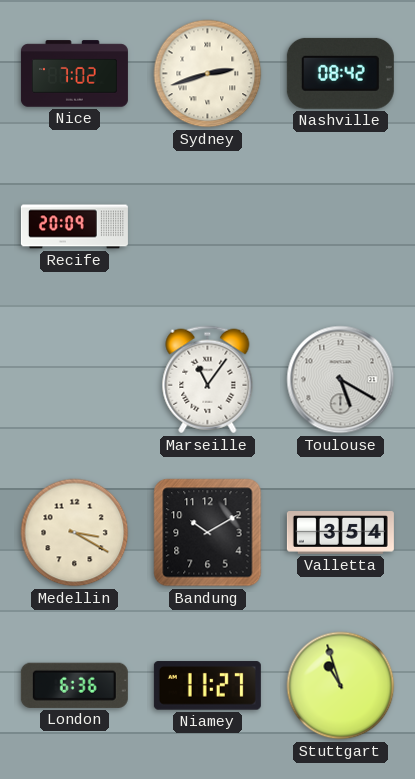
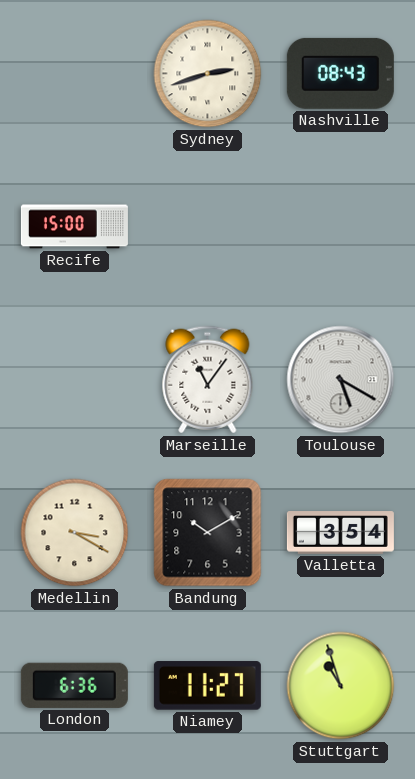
Nice: 7:02 -> none (74, 74)
Nashville: 08:42 -> 08:43 (340, 73)
Recife: 20:09 -> 15:00 (74, 227)
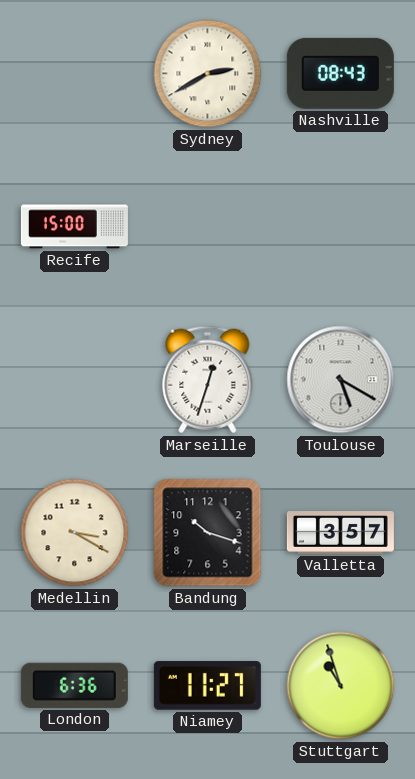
Sydney: 2:42 -> 2:40 (208, 74)
Marseille: 11:06 -> 12:33 (208, 380)
Bandung: 10:10 -> 10:18 (208, 533)
Valletta: 3:54 -> 3:57 (340, 533)
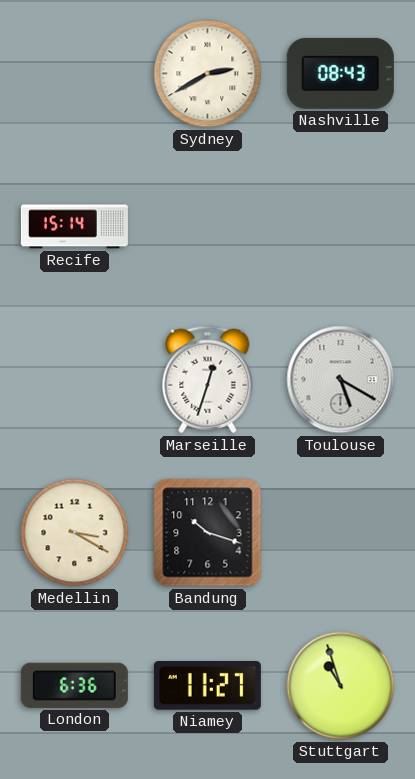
Recife: 15:00 -> 15:14 (74, 227)
Valletta: 3:57 -> none (340, 533)
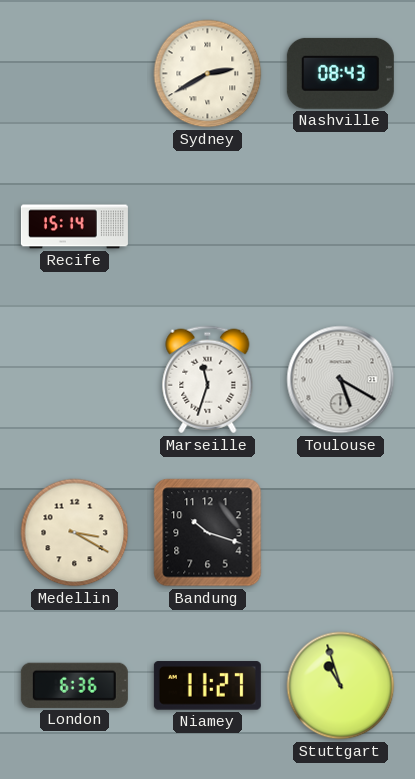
Marseille: 12:33 -> 11:33 (208, 380)
